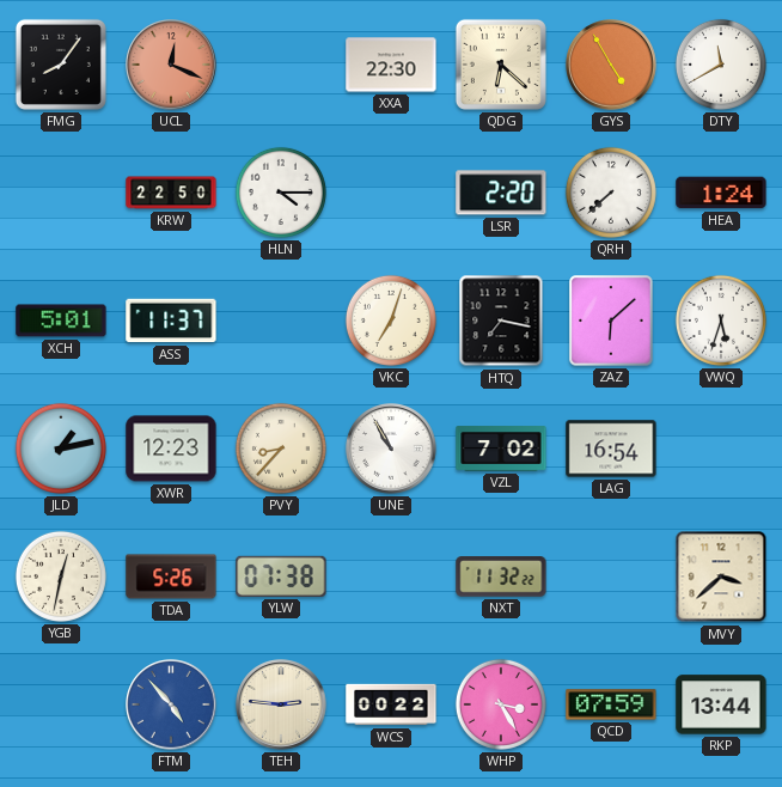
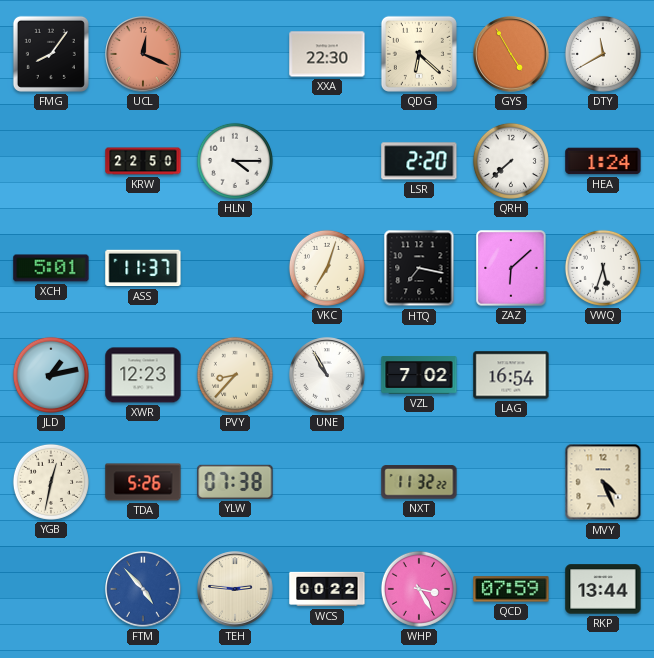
MVY: 3:38 -> 4:26 (603, 482)
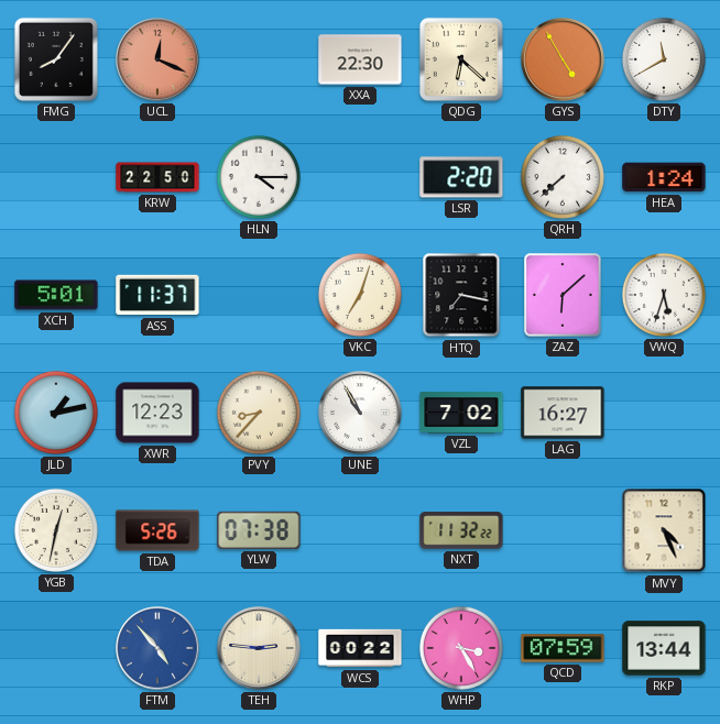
LAG: 16:54 -> 16:27 (563, 413)
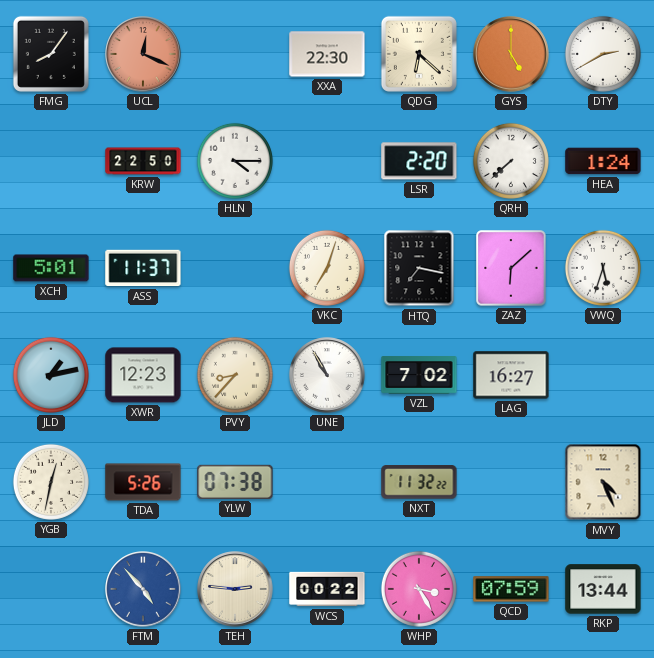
GYS: 4:55 -> 5:00 (511, 54)
DTY: 11:40 -> 2:40 (603, 54)
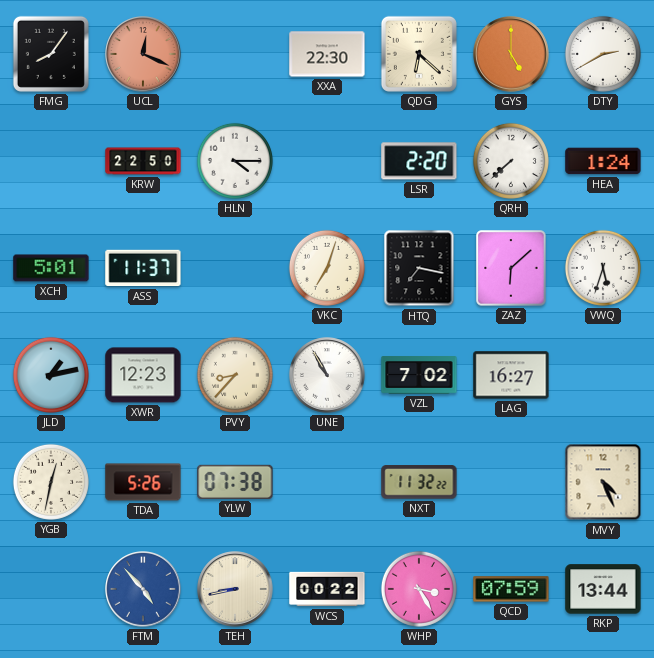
TEH: 2:46 -> 8:43 (235, 589)
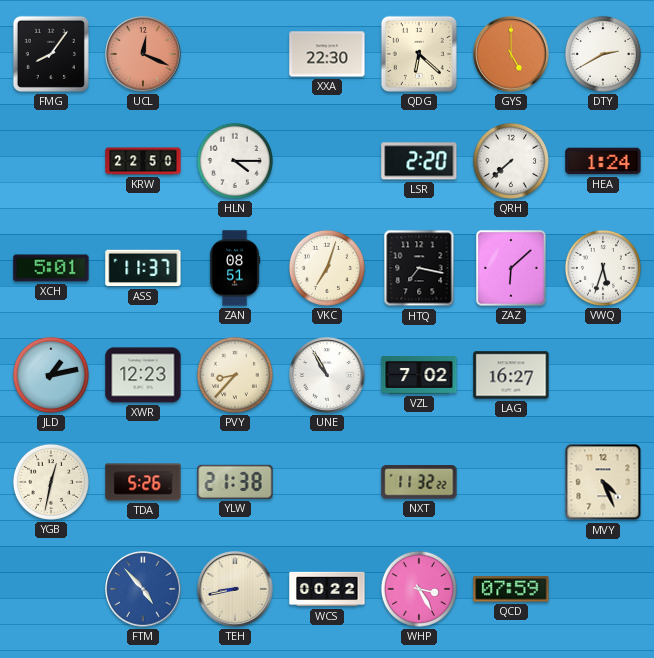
ZAN: none -> 08:51 (235, 268)
YLW: 07:38 -> 21:38 (235, 482)
RKP: 13:44 -> none (603, 589)
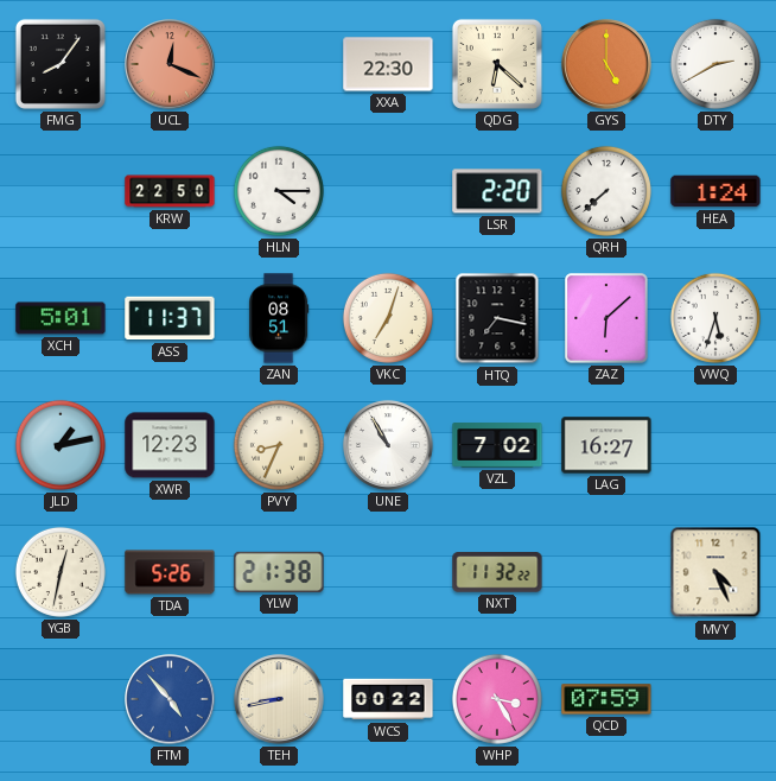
PVY: 8:37 -> 8:34 (279, 445)
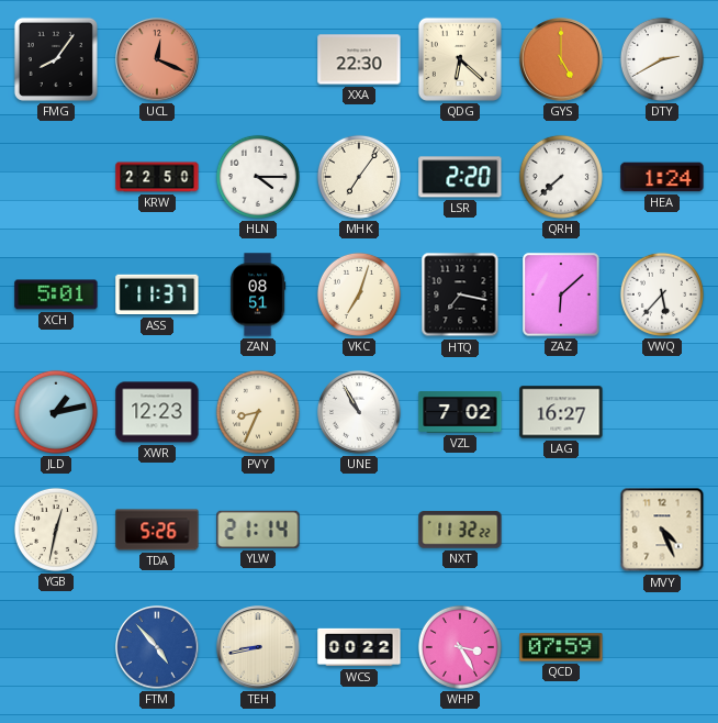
MHK: none -> 7:06 (359, 177)
VWQ: 5:33 -> 5:37 (662, 294)
YLW: 21:38 -> 21:14 (258, 530)
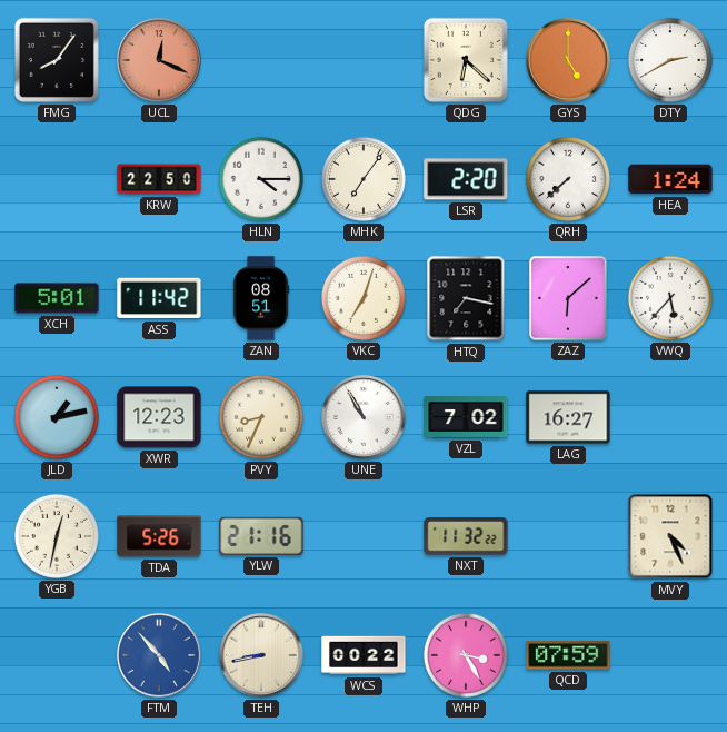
XXA: 22:30 -> none (359, 59)
ASS: 11:37 -> 11:42 (159, 298)
YLW: 21:14 -> 21:16 (261, 536)
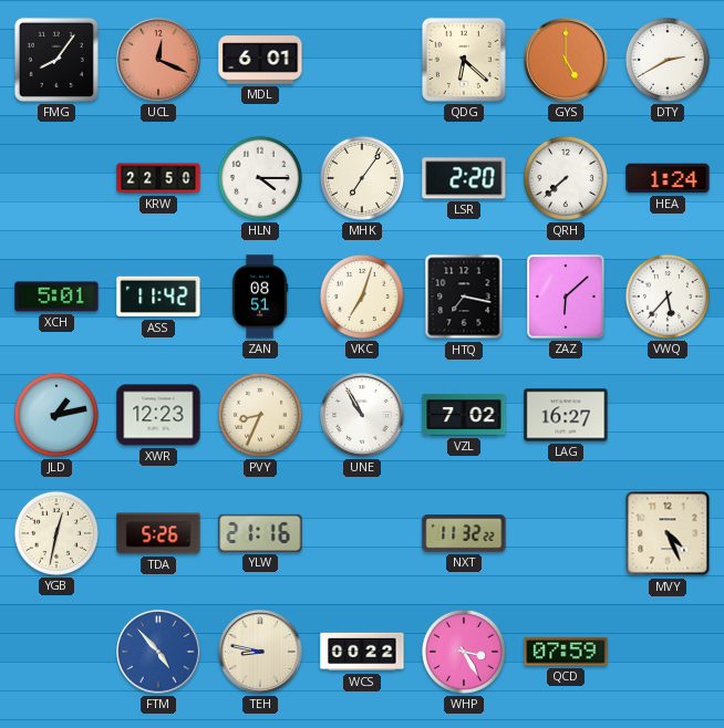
MDL: none -> 6:01 (260, 60)
TEH: 8:43 -> 8:47 (260, 652)
